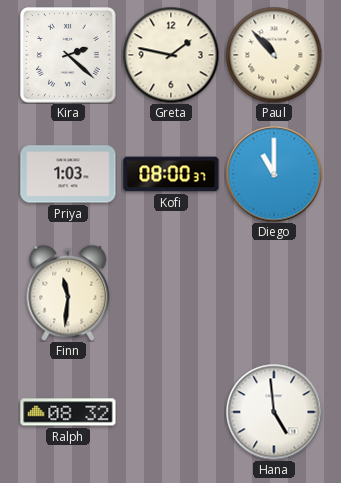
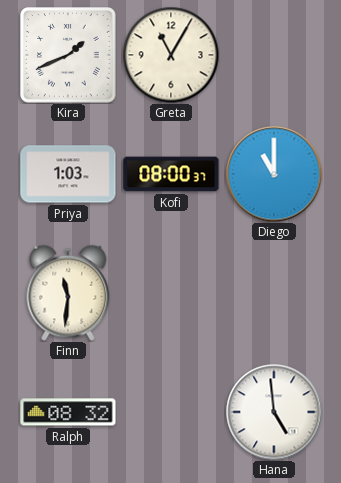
Kira: 2:22 -> 1:41 (69, 56)
Greta: 1:47 -> 11:05 (171, 55)
Paul: 10:53 -> none (274, 55)
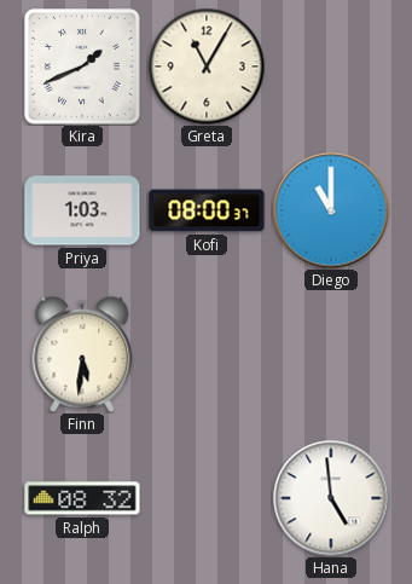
Finn: 11:31 -> 5:31 (82, 354)
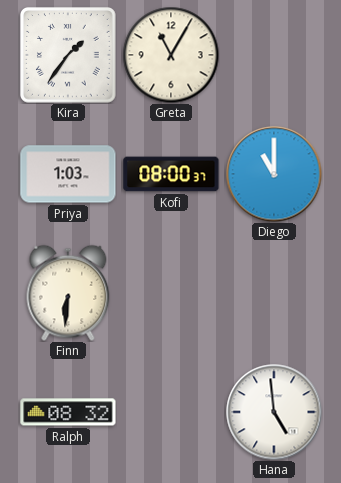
Kira: 1:41 -> 1:36 (69, 56)
Finn: 5:31 -> 6:31 (68, 293)
